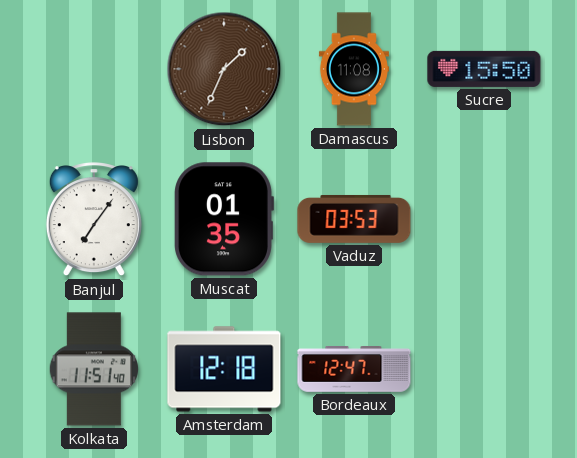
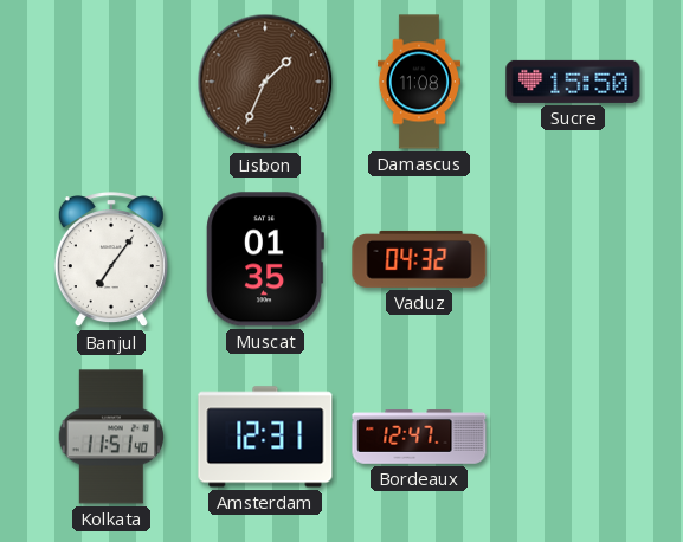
Vaduz: 03:53 -> 04:32 (419, 259)
Amsterdam: 12:18 -> 12:31 (265, 437)
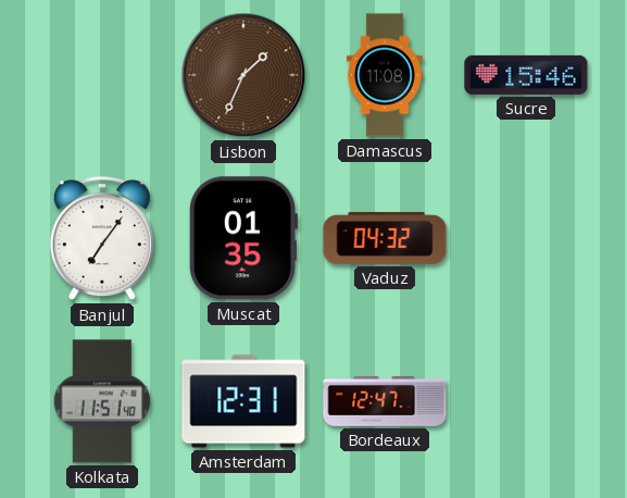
Sucre: 15:50 -> 15:46 (526, 75)
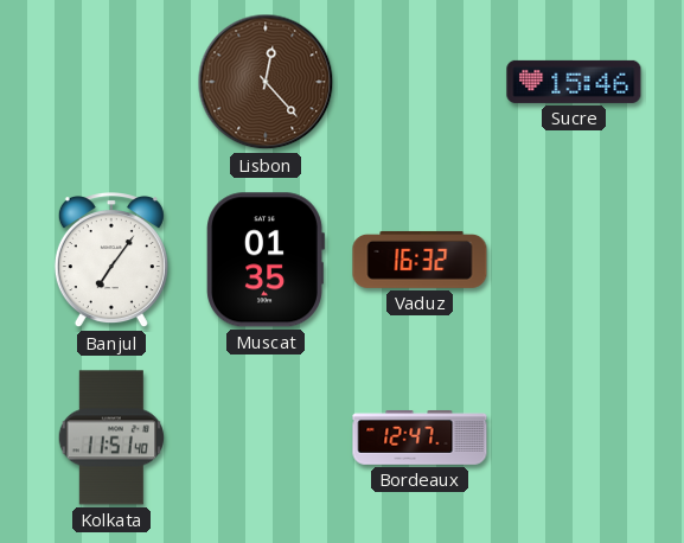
Lisbon: 1:34 -> 12:23 (266, 82)
Damascus: 11:08 -> none (385, 75)
Vaduz: 04:32 -> 16:32 (420, 260)
Amsterdam: 12:31 -> none (243, 401)
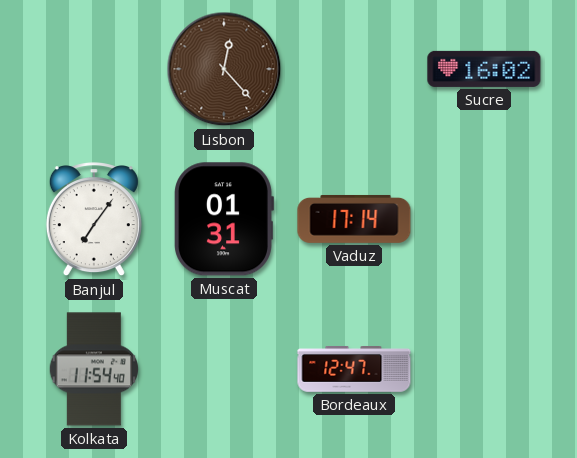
Sucre: 15:46 -> 16:02 (484, 69)
Muscat: 01:35 -> 01:31 (224, 219)
Vaduz: 16:32 -> 17:14 (354, 219)
Kolkata: 11:51 -> 11:54 (93, 369)
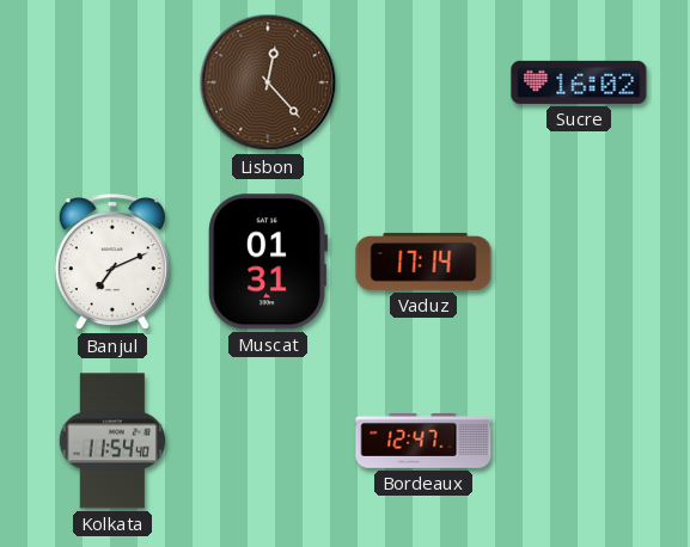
Banjul: 7:06 -> 7:11 (112, 263)
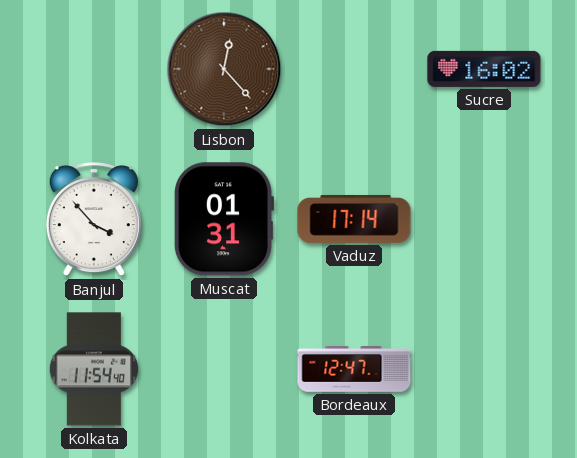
Banjul: 7:11 -> 3:53 (94, 220)
